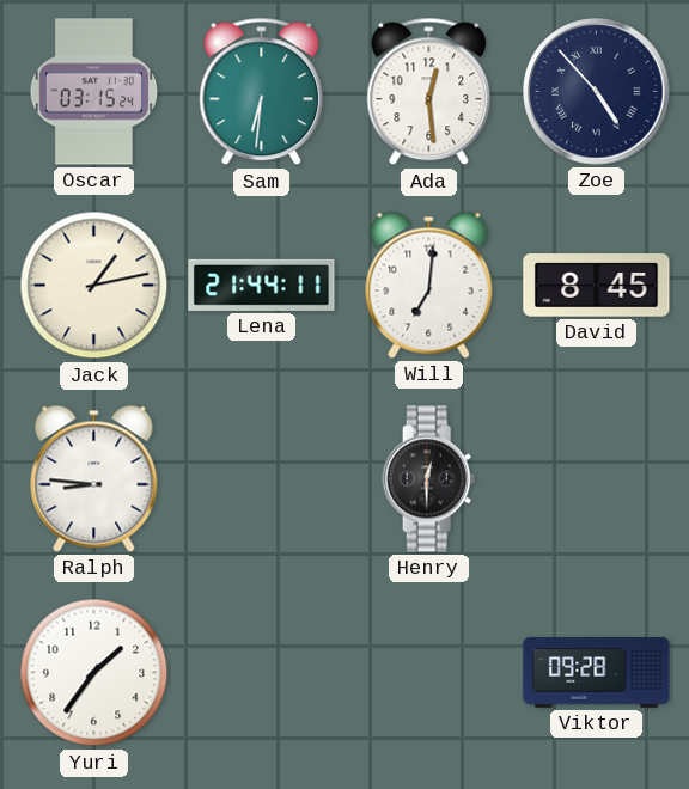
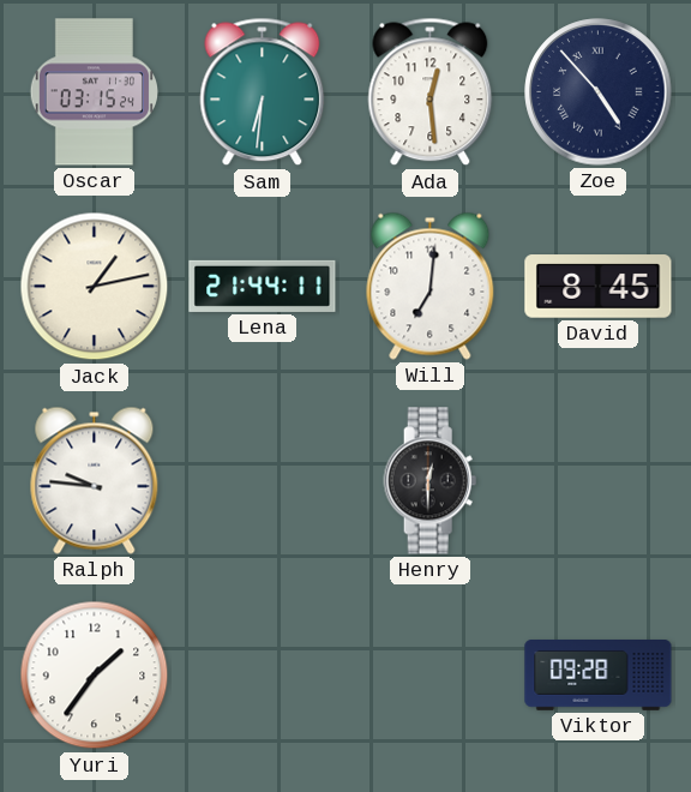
Ralph: 8:46 -> 9:46 (95, 480)
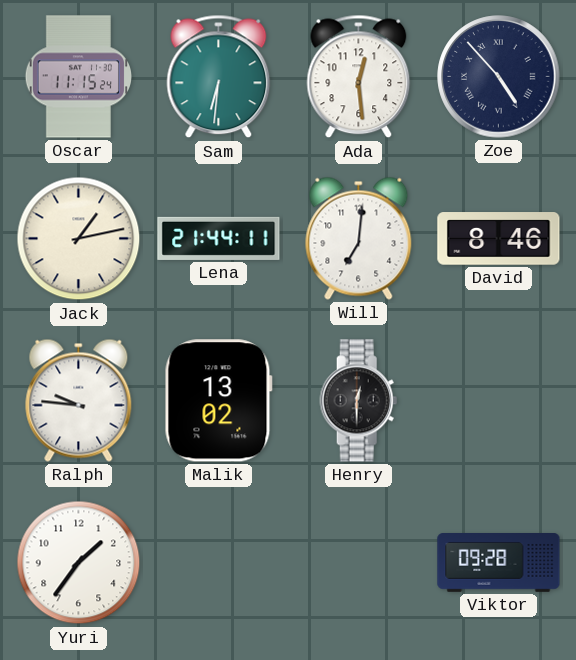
Oscar: 03:15 -> 11:15 (78, 77)
David: 8:45 -> 8:46 (499, 239)
Malik: none -> 13:02 (218, 401)
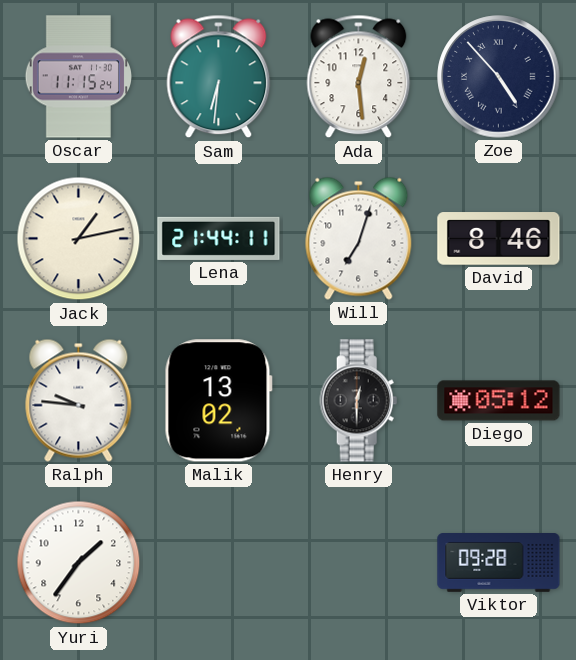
Will: 7:01 -> 7:03 (359, 238)
Diego: none -> 05:12 (499, 401)
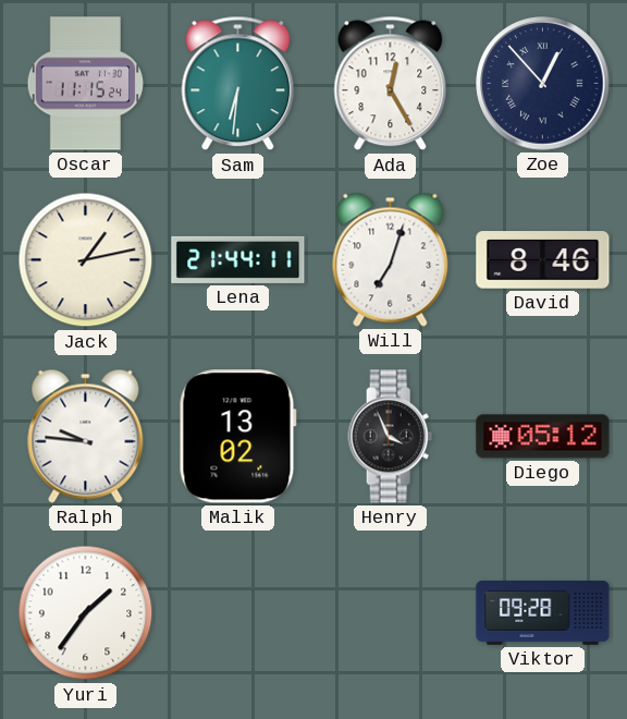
Ada: 12:29 -> 12:25 (391, 84)
Zoe: 4:53 -> 12:53 (543, 84)
Henry: 12:30 -> 3:56 (391, 437)
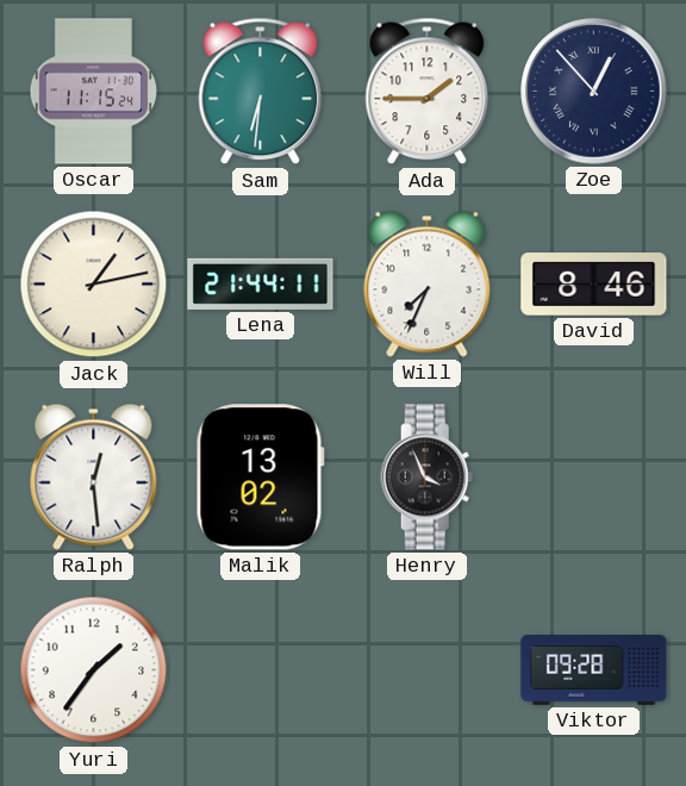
Ada: 12:25 -> 1:45 (428, 92)
Will: 7:03 -> 7:34 (428, 283)
Ralph: 9:46 -> 12:29 (94, 476)
Diego: 05:12 -> none (543, 437)
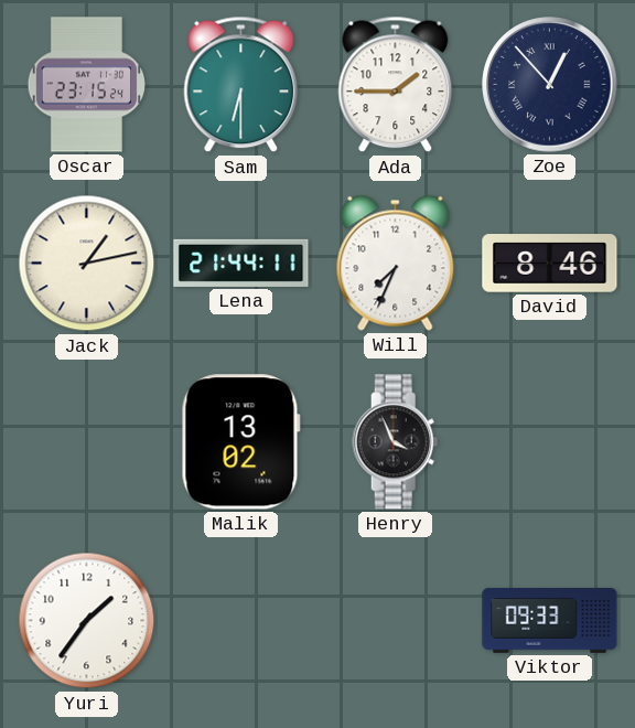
Oscar: 11:15 -> 23:15 (86, 85)
Sam: 6:31 -> 6:30 (241, 85)
Ralph: 12:29 -> none (94, 476)
Viktor: 09:28 -> 09:33 (550, 621)
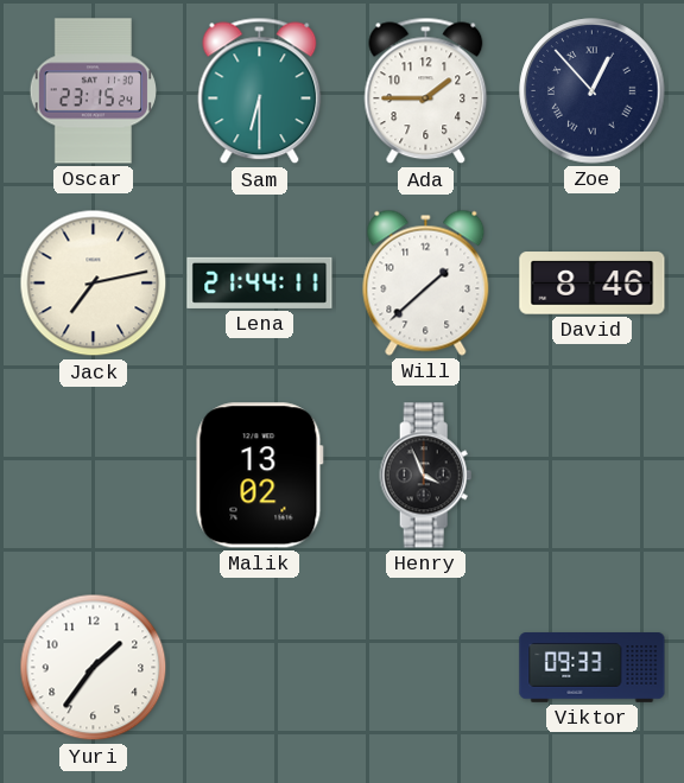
Jack: 1:13 -> 7:13 (94, 284)
Will: 7:34 -> 1:38 (426, 282)
